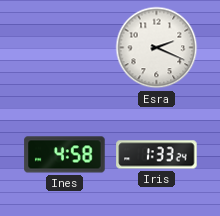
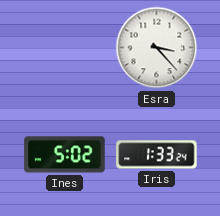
Esra: 2:19 -> 3:23 (157, 48)
Ines: 4:58 -> 5:02 (65, 155)
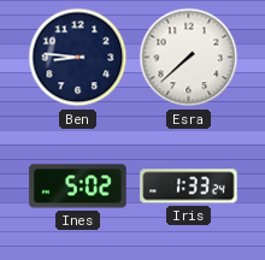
Ben: none -> 8:46 (78, 58)
Esra: 3:23 -> 7:38 (189, 58)
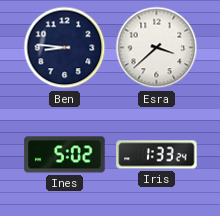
Esra: 7:38 -> 3:38 (157, 48)
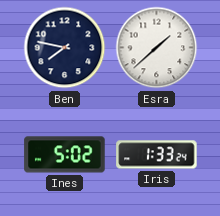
Ben: 8:46 -> 7:47 (65, 48)
Esra: 3:38 -> 1:38 (157, 48)
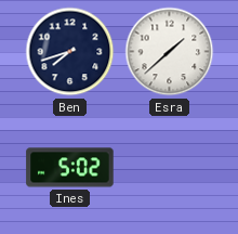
Ben: 7:47 -> 7:42 (70, 52)
Iris: 1:33 -> none (157, 155)
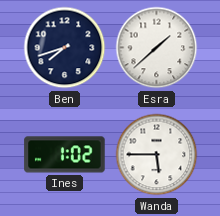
Ines: 5:02 -> 1:02 (65, 155)
Wanda: none -> 5:45 (157, 155)
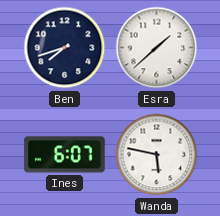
Ines: 1:02 -> 6:07 (65, 155)
Wanda: 5:45 -> 5:47 (157, 155)
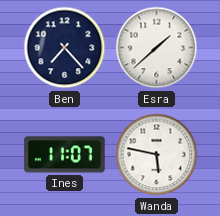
Ben: 7:42 -> 7:23 (65, 48)
Ines: 6:07 -> 11:07 (65, 155)
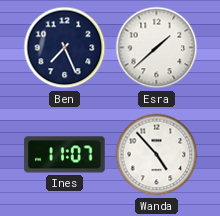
Ben: 7:23 -> 7:26 (65, 48)
Wanda: 5:47 -> 4:53 (157, 155)
